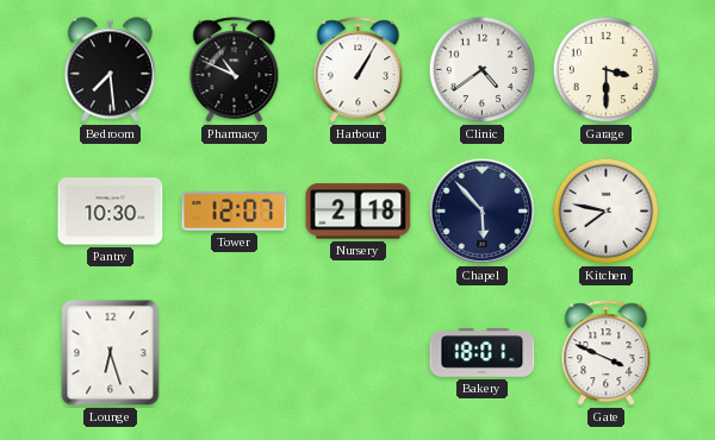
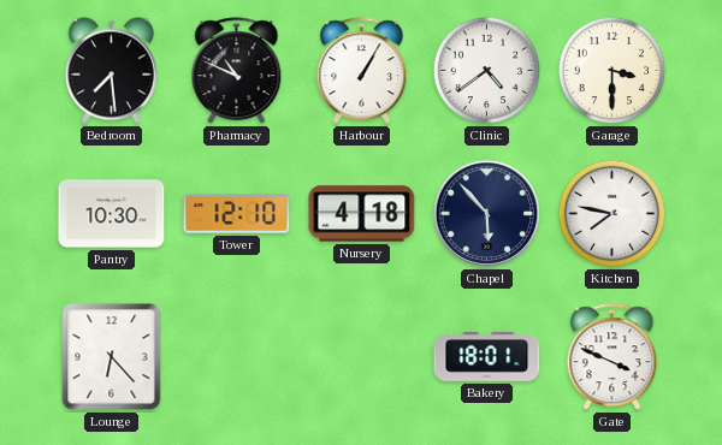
Tower: 12:07 -> 12:10 (237, 214)
Nursery: 2:18 -> 4:18 (362, 214)
Lounge: 6:27 -> 6:23 (112, 357)
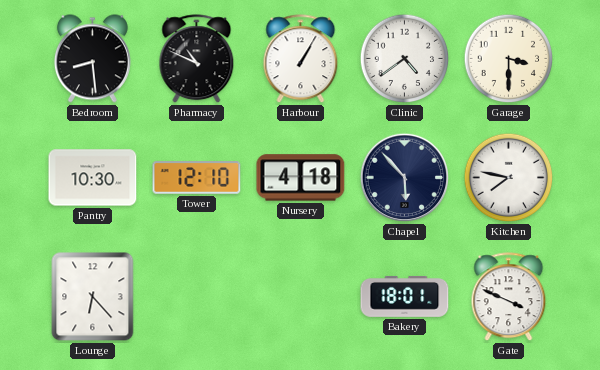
Bedroom: 7:29 -> 8:29 (92, 59)
